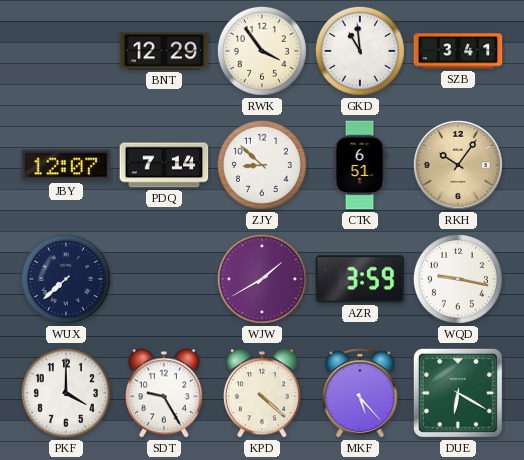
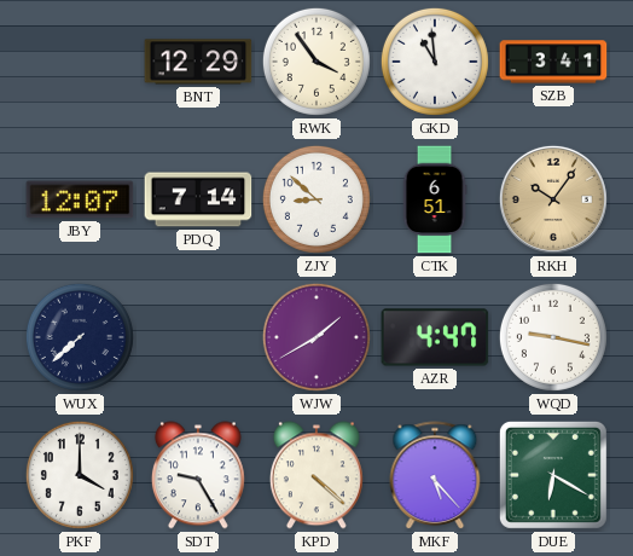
AZR: 3:59 -> 4:47 (435, 337)
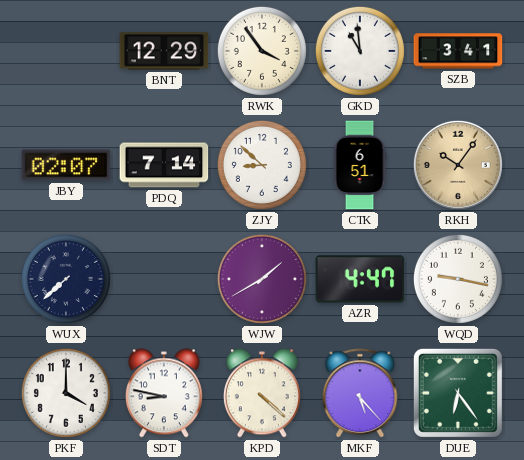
JBY: 12:07 -> 02:07 (66, 165)
SDT: 9:25 -> 8:47 (164, 393)
DUE: 6:20 -> 6:24 (458, 393)
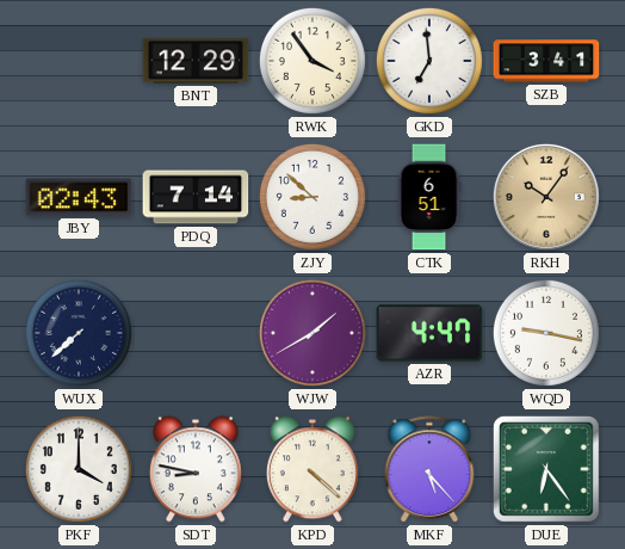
GKD: 10:59 -> 6:59 (429, 61)
JBY: 02:07 -> 02:43 (79, 197)
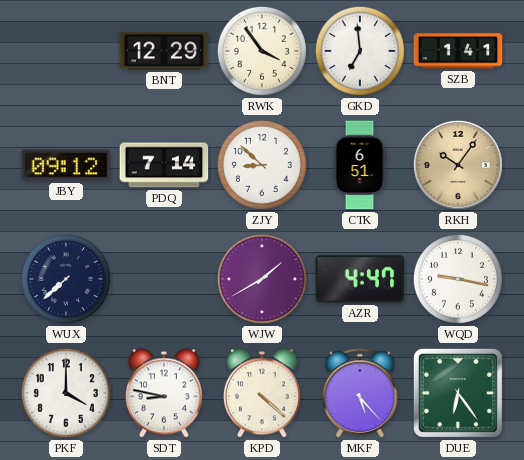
SZB: 3:41 -> 1:41 (458, 51)
JBY: 02:43 -> 09:12 (66, 165)
